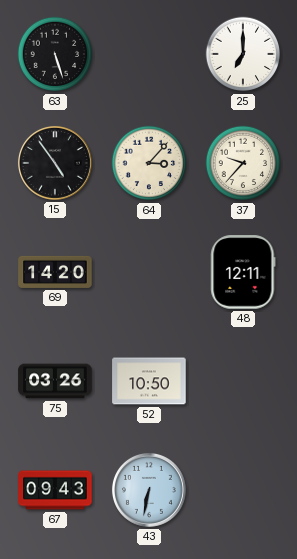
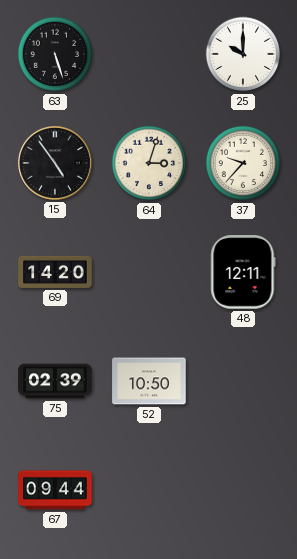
25: 7:00 -> 10:00 (243, 54)
64: 3:07 -> 3:03 (149, 163)
75: 03:26 -> 02:39 (55, 381)
67: 09:43 -> 09:44 (55, 490)
43: 6:32 -> none (149, 490)
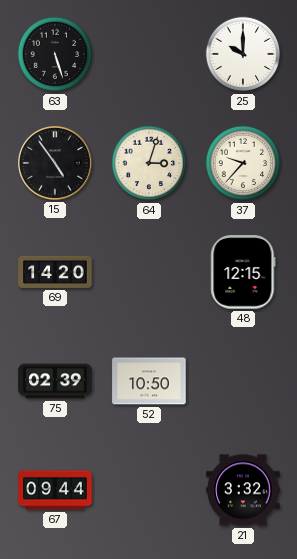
48: 12:11 -> 12:15 (243, 272)
21: none -> 3:32 (243, 490)
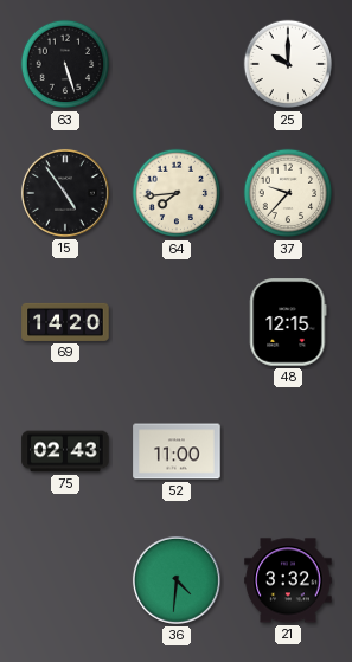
64: 3:03 -> 7:44 (177, 193)
75: 02:39 -> 02:43 (65, 451)
52: 10:50 -> 11:00 (177, 451)
67: 09:44 -> none (55, 490)
36: none -> 4:31 (177, 580)
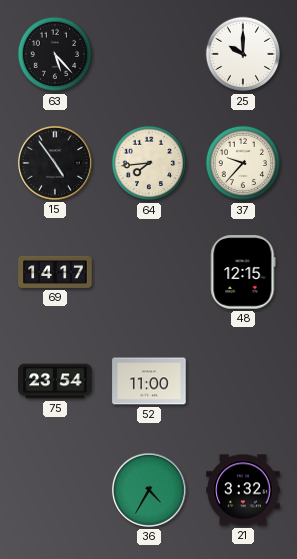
63: 5:27 -> 5:23 (55, 54)
69: 14:20 -> 14:17 (55, 272)
75: 02:43 -> 23:54 (55, 381)
36: 4:31 -> 4:35 (149, 490)
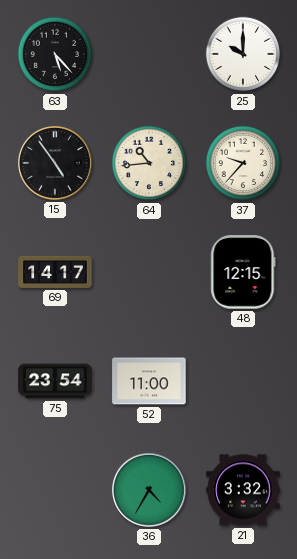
64: 7:44 -> 10:44 (149, 163)
